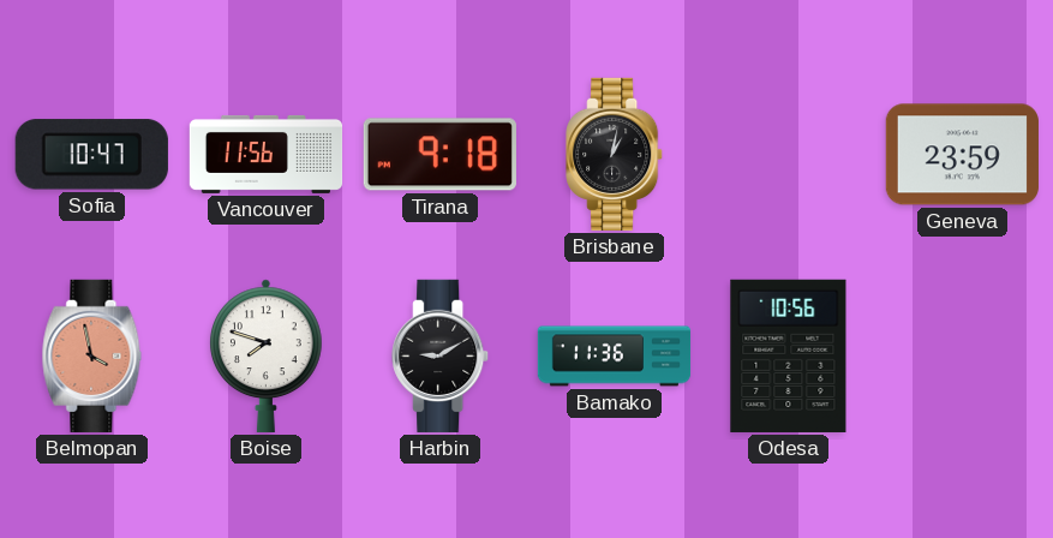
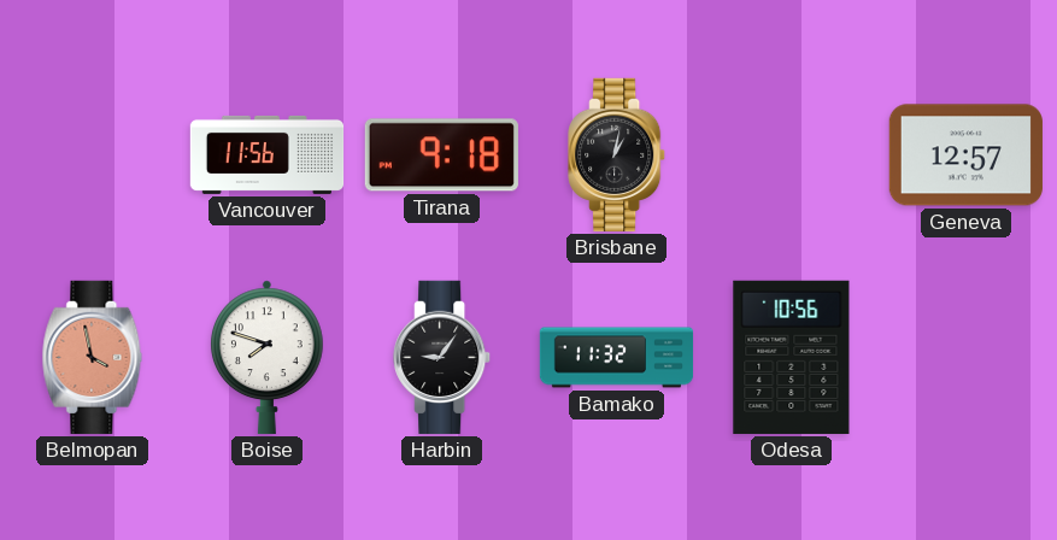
Sofia: 10:47 -> none (91, 155)
Geneva: 23:59 -> 12:57 (965, 155)
Harbin: 9:10 -> 9:06 (442, 357)
Bamako: 11:36 -> 11:32 (617, 358)
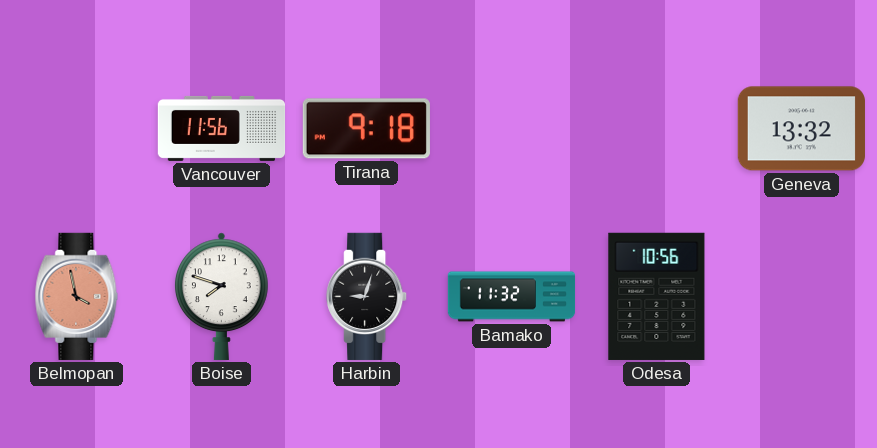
Brisbane: 1:02 -> none (617, 154)
Geneva: 12:57 -> 13:32 (801, 129)
Harbin: 9:06 -> 9:03 (367, 296)
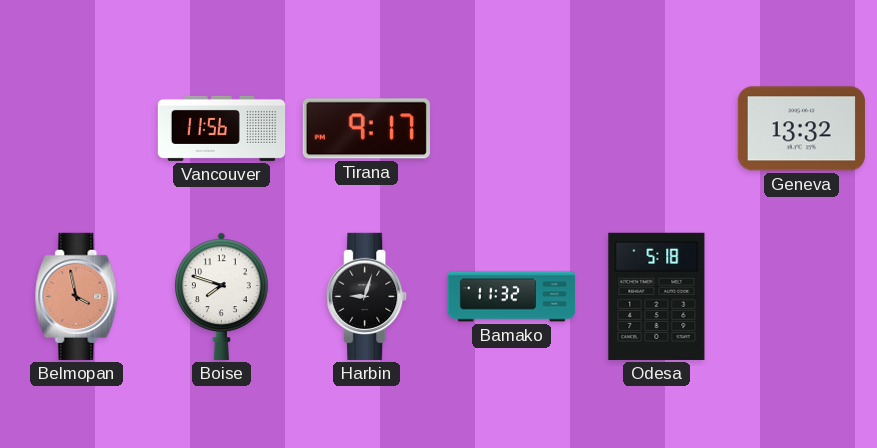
Tirana: 9:18 -> 9:17 (366, 129)
Odesa: 10:56 -> 5:18 (657, 296)
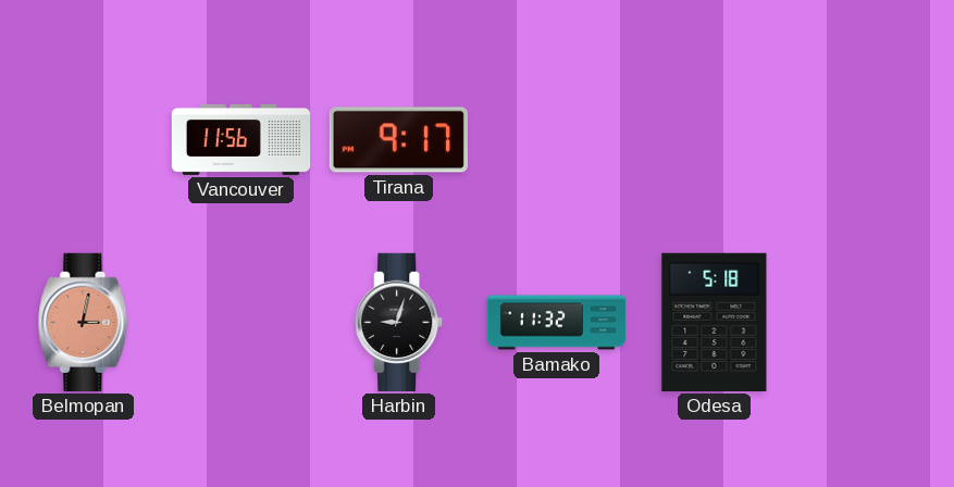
Geneva: 13:32 -> none (801, 129)
Belmopan: 3:58 -> 3:02 (84, 322)
Boise: 7:48 -> none (221, 296)
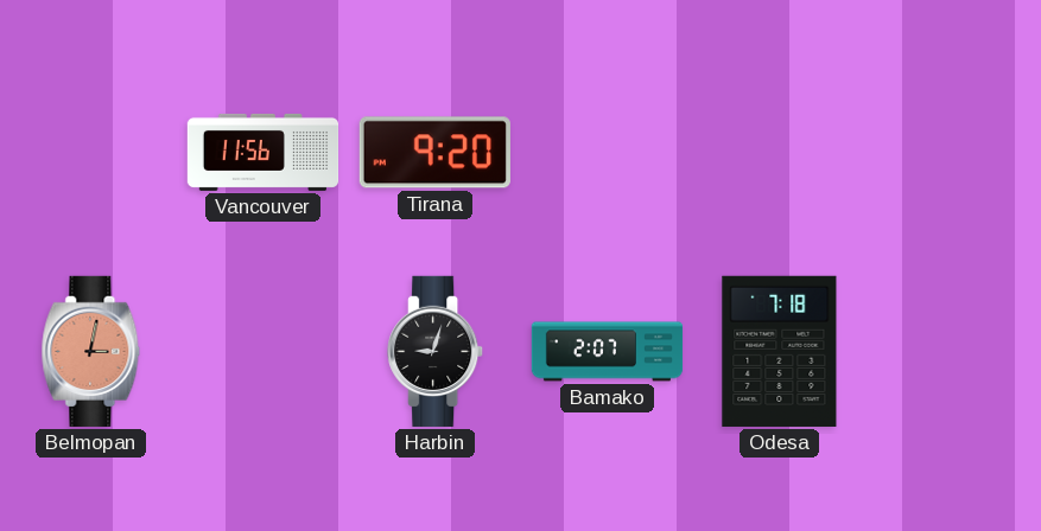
Tirana: 9:17 -> 9:20 (434, 153)
Bamako: 11:32 -> 2:07 (608, 352)
Odesa: 5:18 -> 7:18 (780, 351)
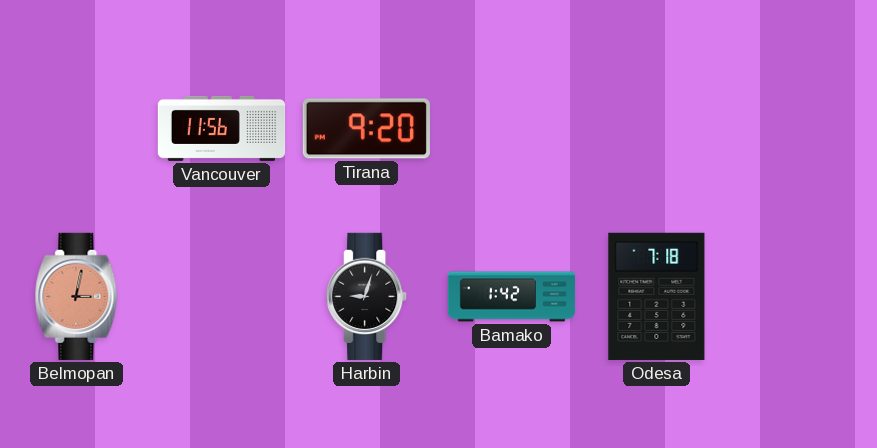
Bamako: 2:07 -> 1:42 (512, 297)
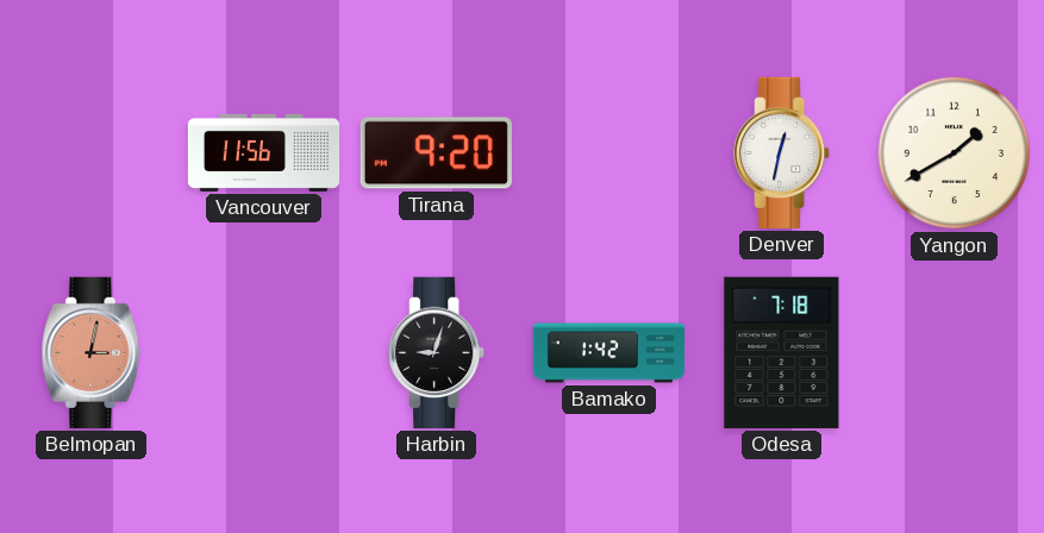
Denver: none -> 12:32 (782, 152)
Yangon: none -> 1:40 (954, 152)
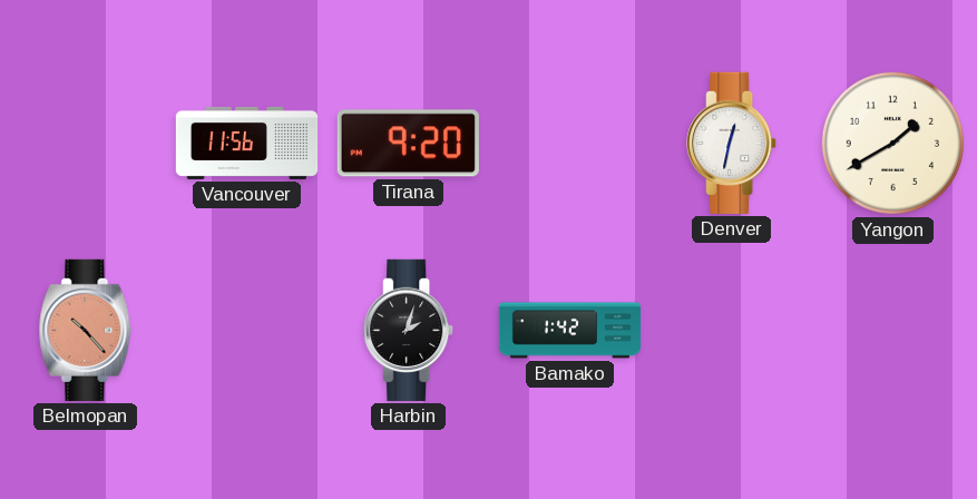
Belmopan: 3:02 -> 10:23 (86, 330)
Harbin: 9:03 -> 2:03 (409, 330)
Odesa: 7:18 -> none (782, 352)
